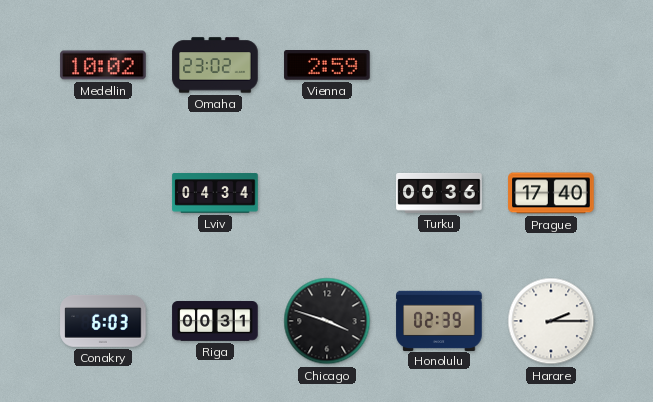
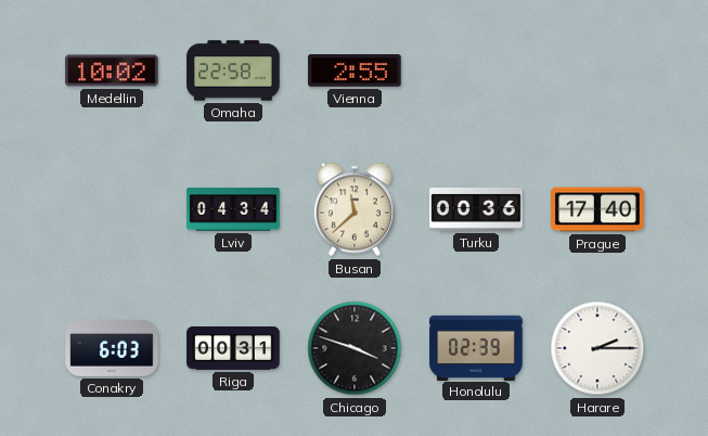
Omaha: 23:02 -> 22:58 (233, 70)
Vienna: 2:59 -> 2:55 (355, 72)
Busan: none -> 11:38 (355, 209)
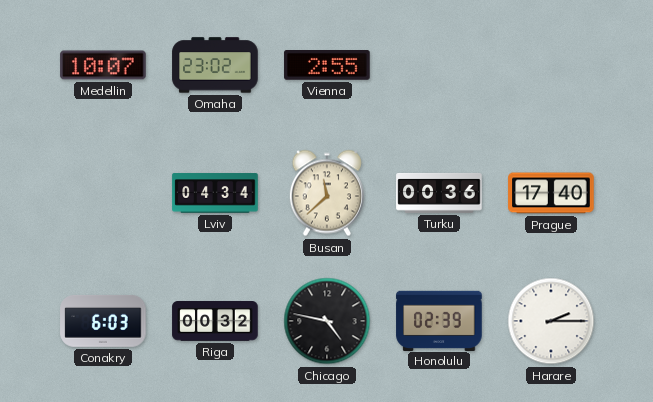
Medellin: 10:02 -> 10:07 (103, 65)
Omaha: 22:58 -> 23:02 (215, 65)
Riga: 00:31 -> 00:32 (215, 322)
Chicago: 3:48 -> 4:47 (327, 321)
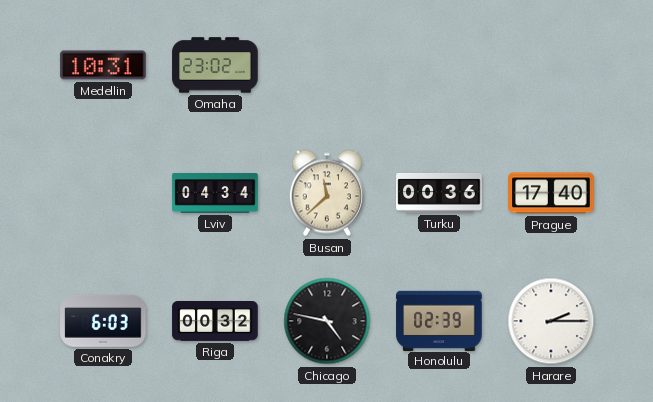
Medellin: 10:07 -> 10:31 (103, 65)
Vienna: 2:55 -> none (327, 66)
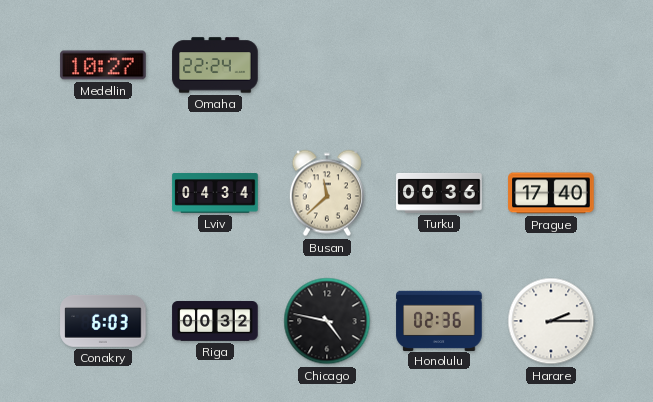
Medellin: 10:31 -> 10:27 (103, 65)
Omaha: 23:02 -> 22:24 (215, 65)
Honolulu: 02:39 -> 02:36 (439, 320)
